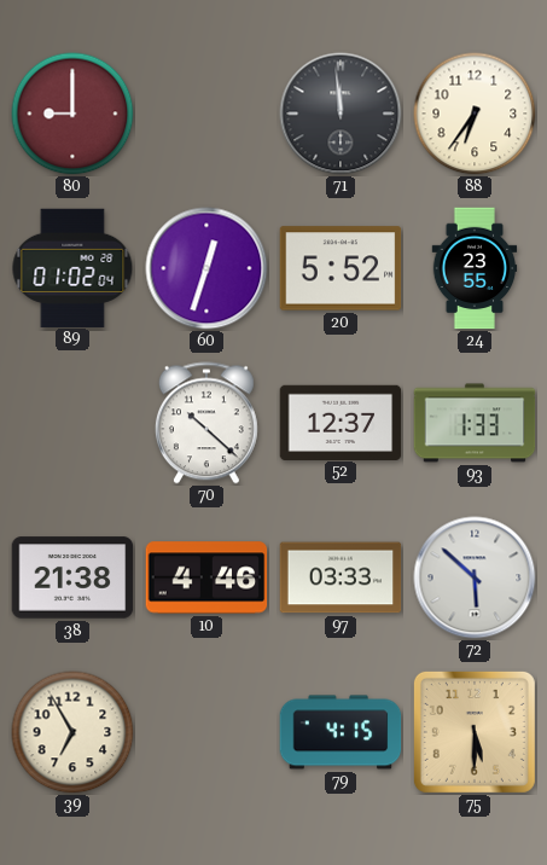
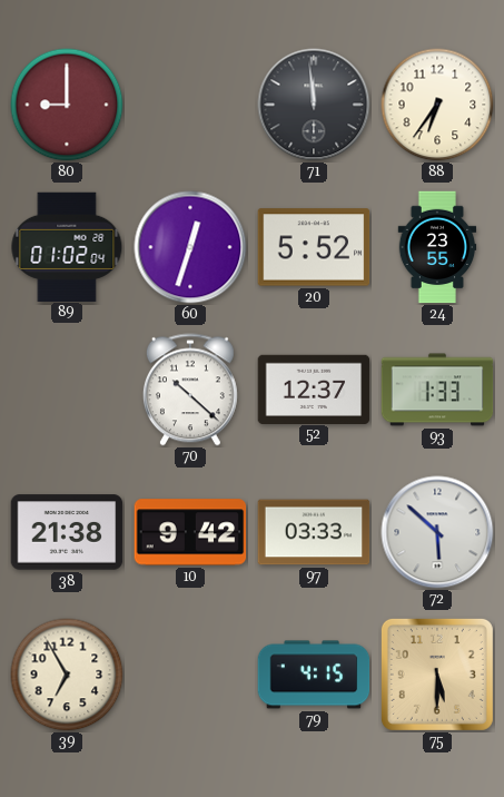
10: 4:46 -> 9:42 (190, 532)
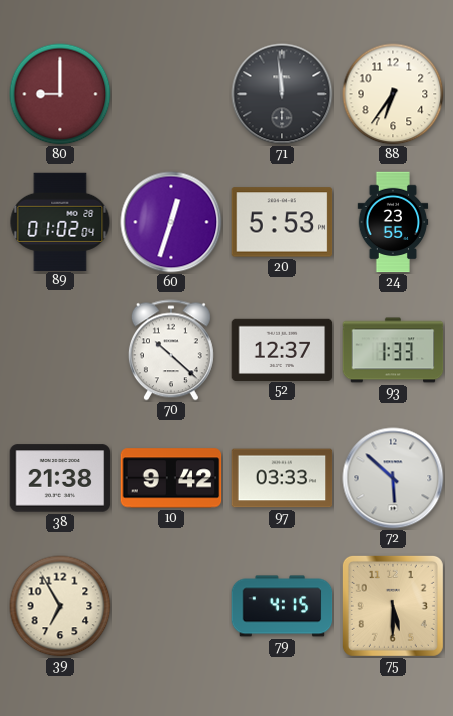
20: 5:52 -> 5:53 (282, 222)
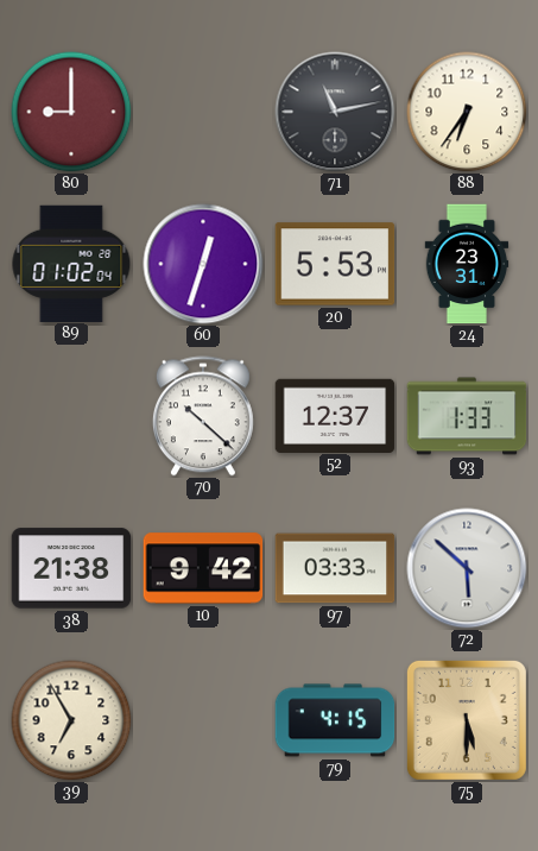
71: 11:59 -> 11:13 (335, 112)
24: 23:55 -> 23:31 (467, 264)
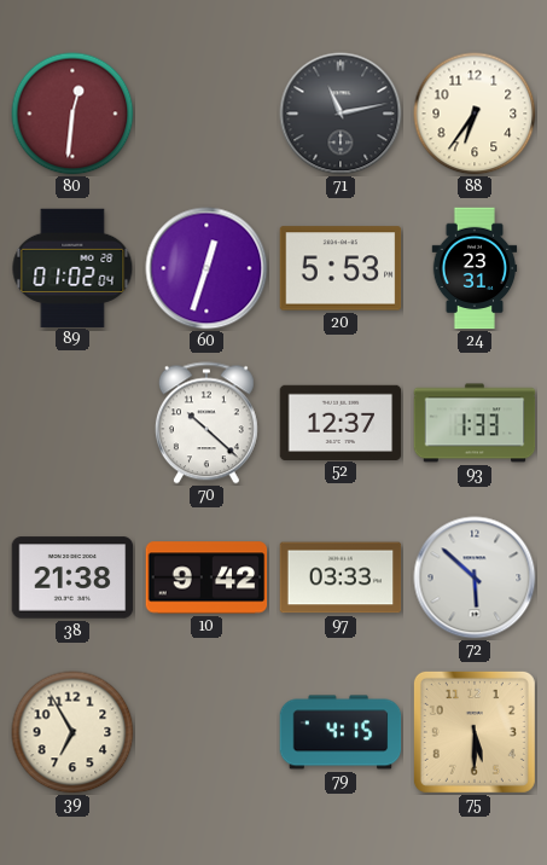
80: 9:00 -> 12:31 (72, 114)
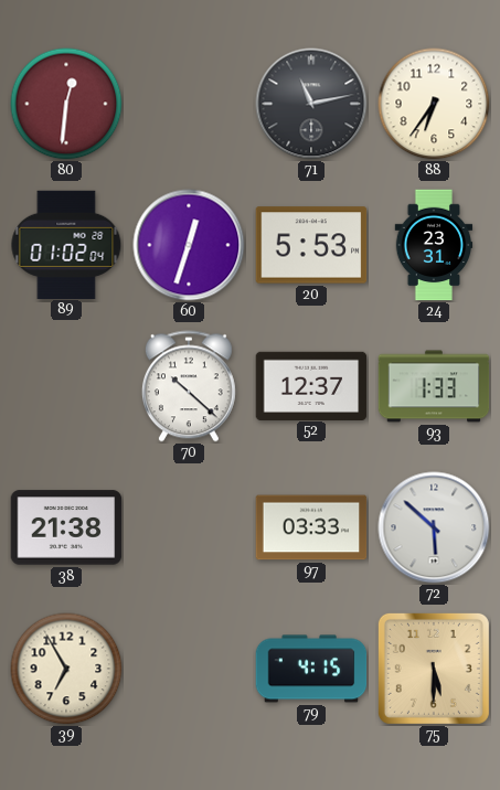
10: 9:42 -> none (206, 577)
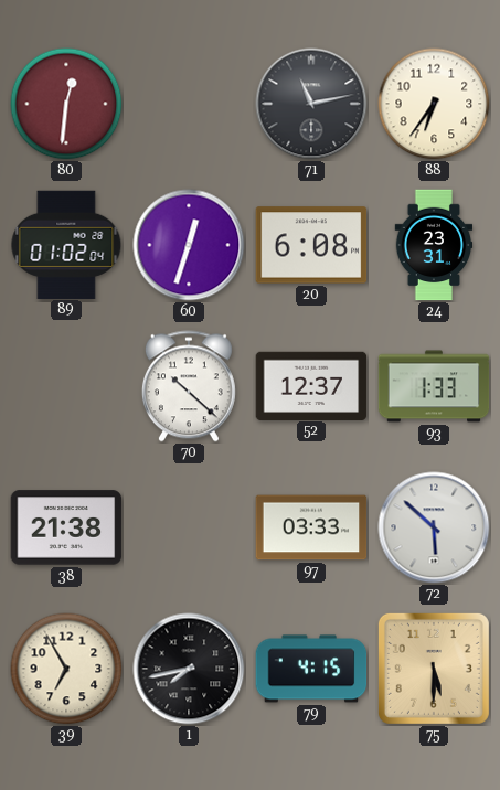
20: 5:53 -> 6:08 (311, 245)
1: none -> 7:43 (189, 669)
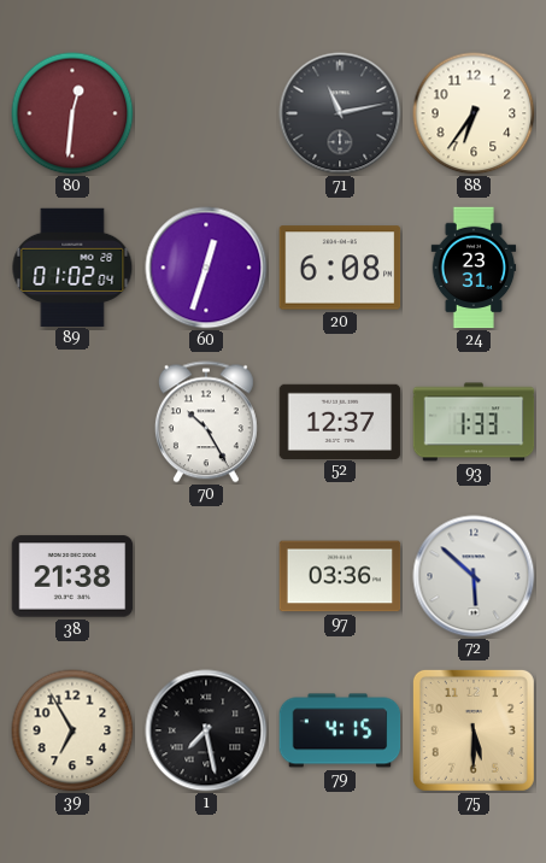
70: 10:22 -> 10:25 (206, 422)
97: 03:33 -> 03:36 (340, 576)
1: 7:43 -> 7:28 (206, 730)
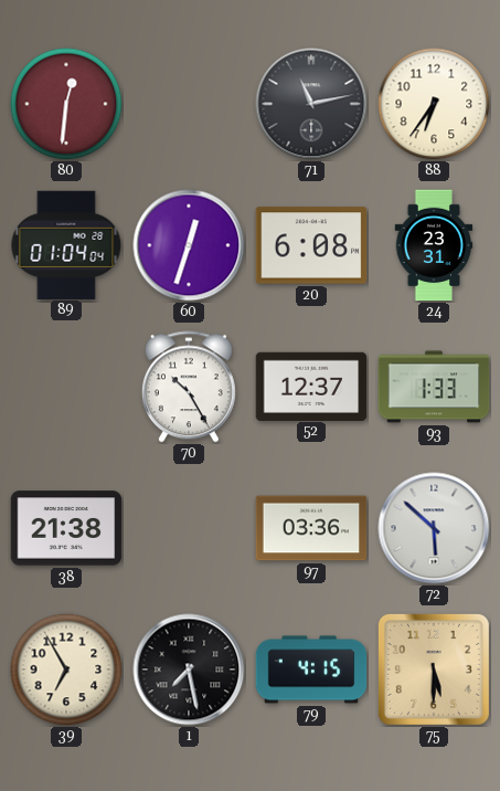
89: 01:02 -> 01:04 (66, 244)
